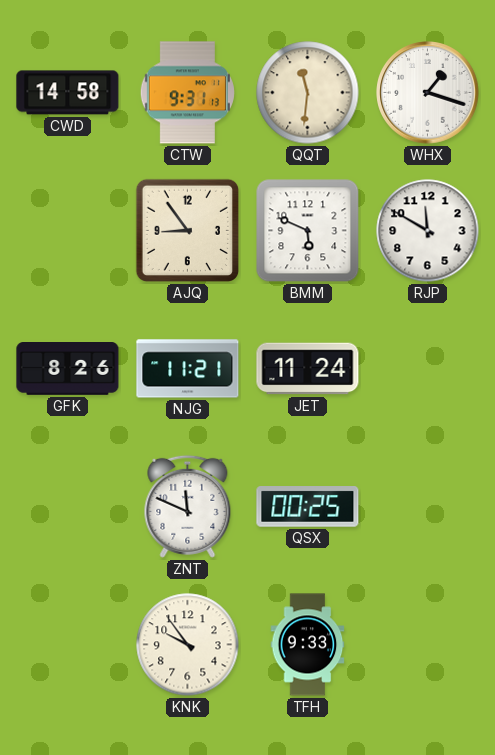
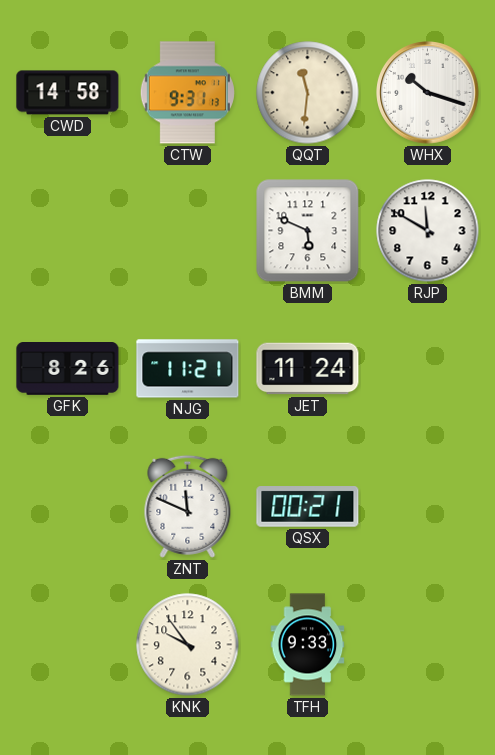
WHX: 1:18 -> 10:18 (428, 93)
AJQ: 8:54 -> none (188, 231)
QSX: 00:25 -> 00:21 (308, 507)
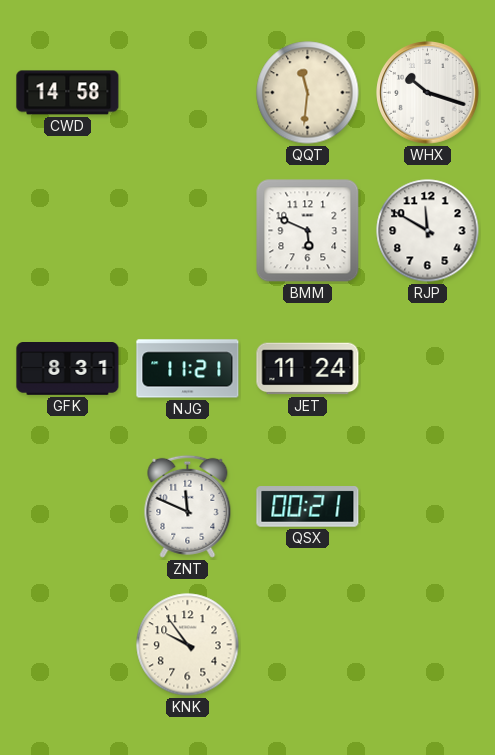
CTW: 9:31 -> none (187, 93)
GFK: 8:26 -> 8:31 (68, 369)
TFH: 9:33 -> none (308, 645)
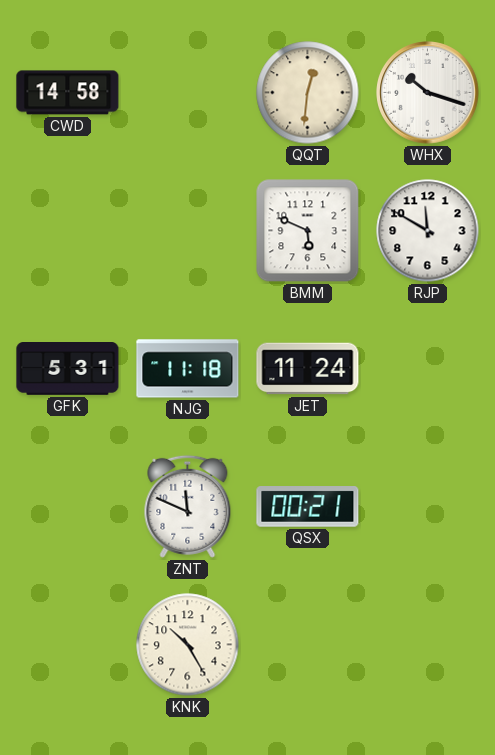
QQT: 11:31 -> 12:31 (308, 93)
GFK: 8:31 -> 5:31 (68, 369)
NJG: 11:21 -> 11:18 (188, 369)
KNK: 9:54 -> 10:25 (188, 645)
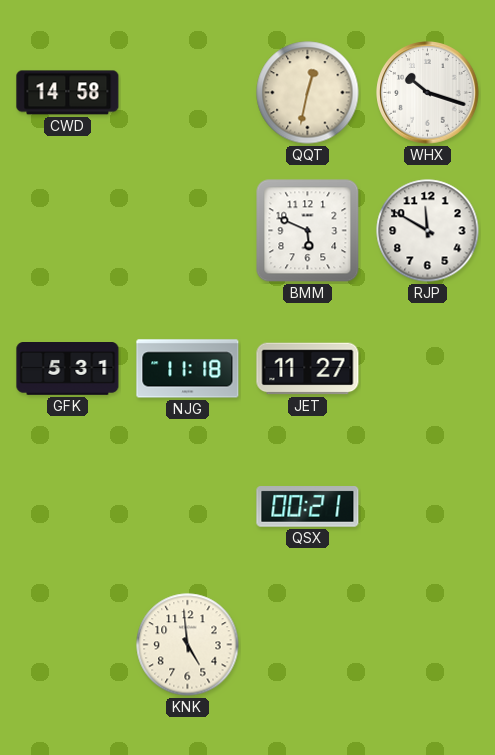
QQT: 12:31 -> 12:32 (308, 93)
JET: 11:24 -> 11:27 (308, 369)
ZNT: 11:49 -> none (188, 506)
KNK: 10:25 -> 4:59 (188, 645)
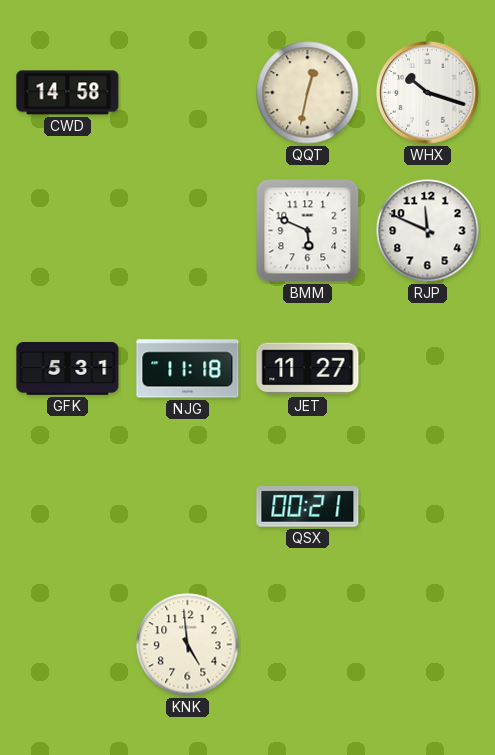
RJP: 11:50 -> 11:49 (428, 231)
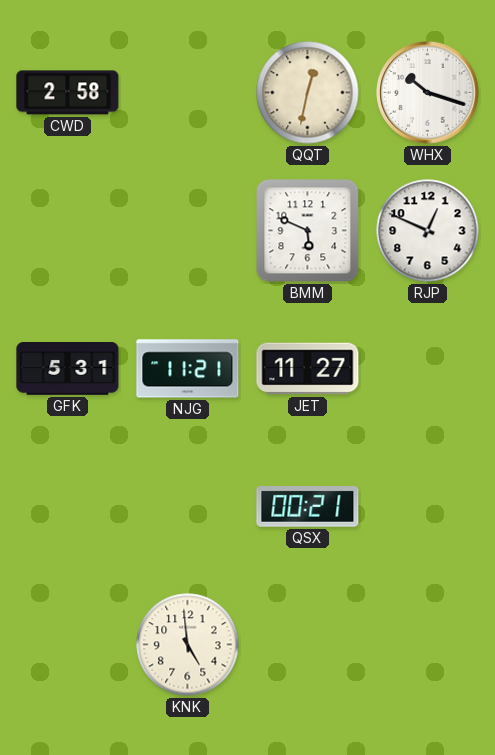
CWD: 14:58 -> 2:58 (68, 93)
RJP: 11:49 -> 12:49 (428, 231)
NJG: 11:18 -> 11:21 (188, 369)
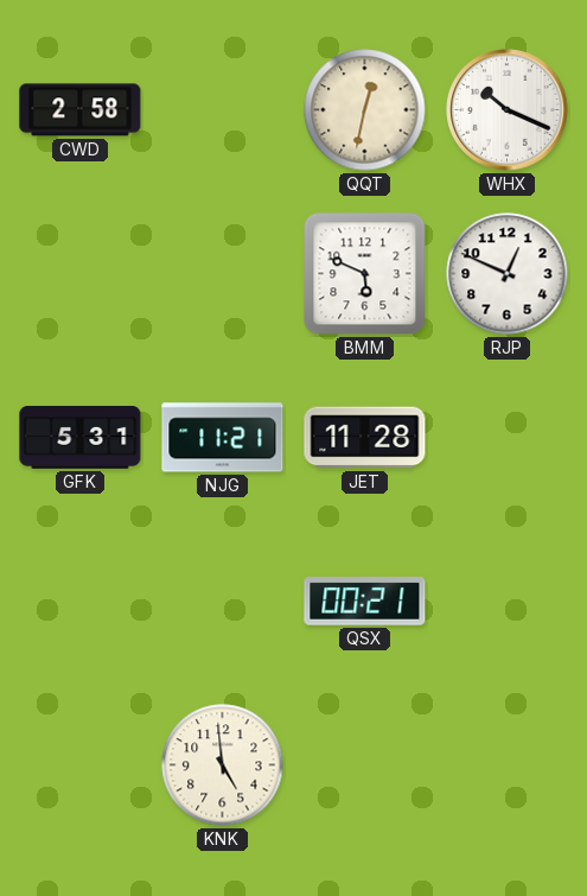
WHX: 10:18 -> 10:19 (508, 110)
JET: 11:27 -> 11:28 (365, 438)
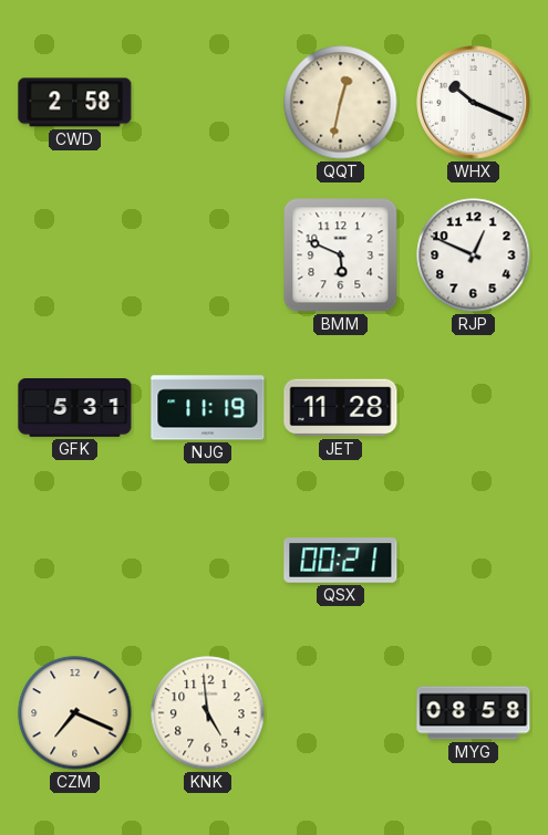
NJG: 11:21 -> 11:19 (208, 408)
CZM: none -> 7:19 (75, 713)
MYG: none -> 08:58 (474, 713)
